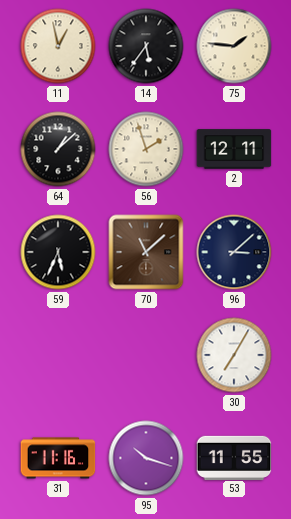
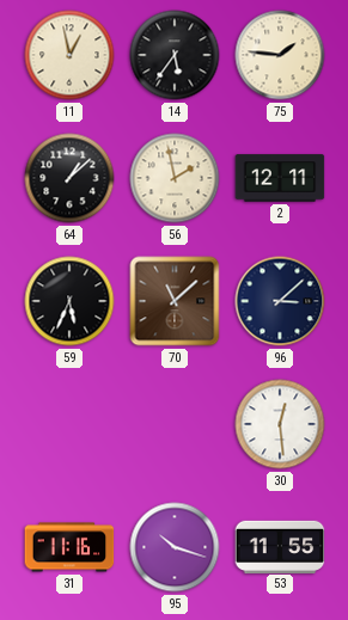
56: 1:57 -> 1:58 (175, 178)
30: 7:05 -> 12:29 (280, 424)
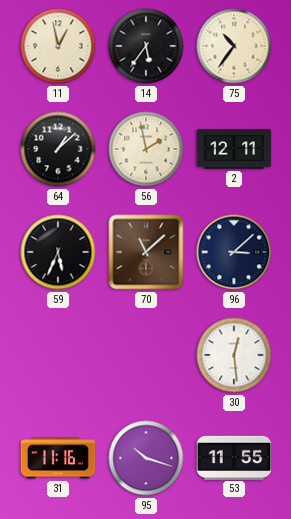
75: 1:46 -> 10:36 (234, 46)
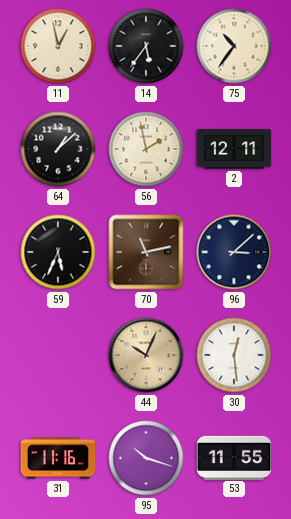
70: 11:08 -> 11:13 (146, 252)
44: none -> 10:04 (146, 355)
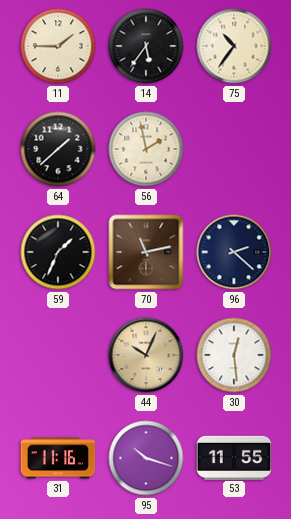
11: 12:58 -> 1:45 (58, 46)
64: 1:08 -> 1:38 (58, 149)
2: 12:11 -> none (234, 149)
59: 5:34 -> 1:34 (58, 252)
96: 3:08 -> 2:22 (234, 252)
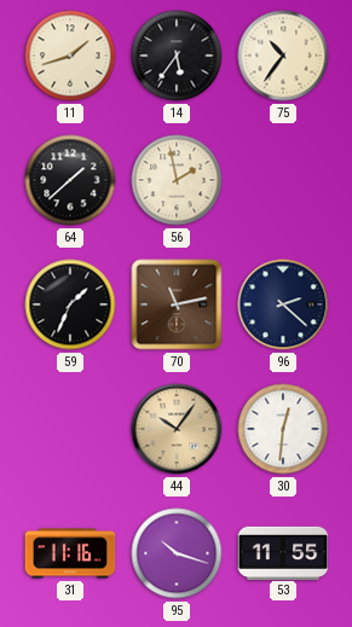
11: 1:45 -> 1:42 (70, 56)
44: 10:04 -> 10:06 (177, 429)
30: 12:29 -> 12:31 (283, 429)
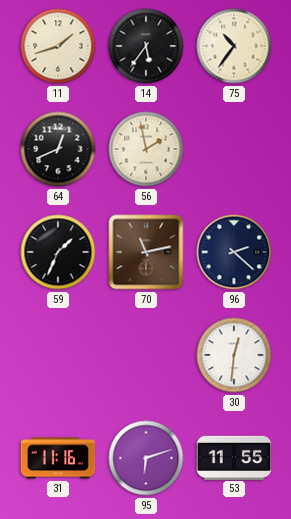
64: 1:38 -> 12:41 (58, 149)
44: 10:06 -> none (177, 429)
95: 10:18 -> 6:12 (146, 458)
